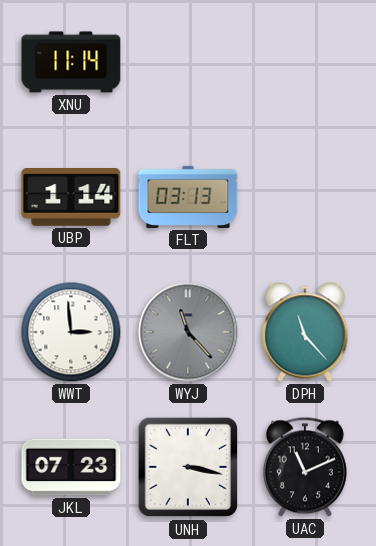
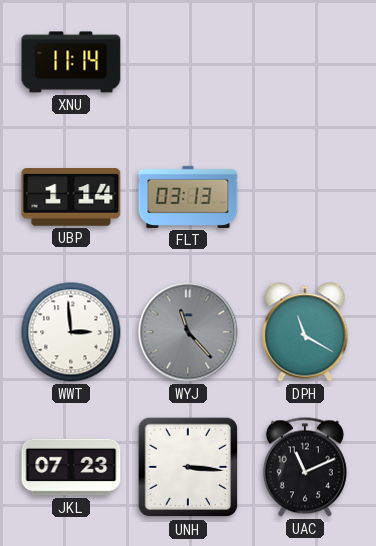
DPH: 11:23 -> 11:20 (305, 332)
UNH: 3:17 -> 3:16 (188, 467)
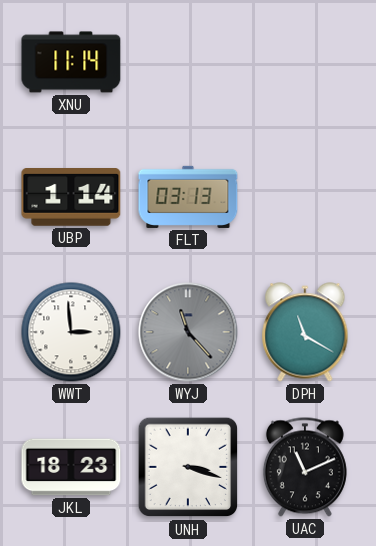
JKL: 07:23 -> 18:23 (71, 467)
UNH: 3:16 -> 3:18 (188, 467)
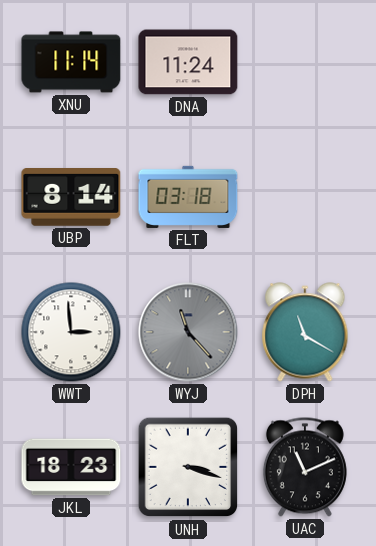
DNA: none -> 11:24 (188, 62)
UBP: 1:14 -> 8:14 (71, 198)
FLT: 03:13 -> 03:18 (188, 197)
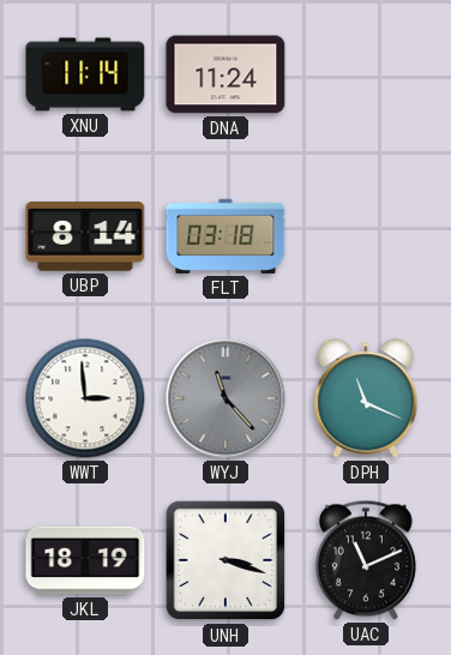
DPH: 11:20 -> 11:19 (366, 398)
JKL: 18:23 -> 18:19 (85, 560)
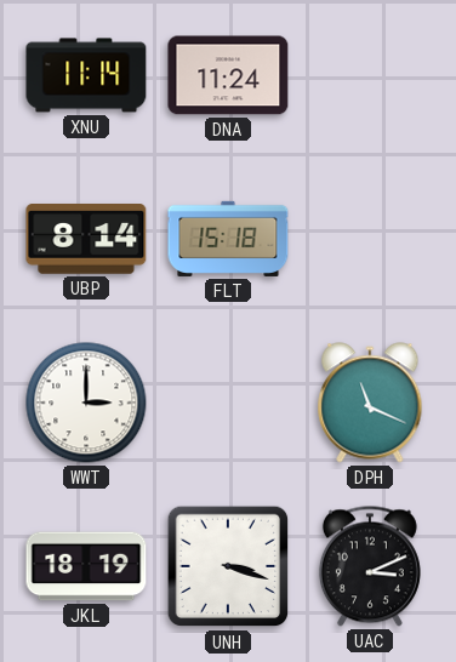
FLT: 03:18 -> 15:18 (228, 239)
WWT: 2:59 -> 3:00 (86, 403)
WYJ: 11:23 -> none (225, 398)
UAC: 11:11 -> 3:11 (370, 566)
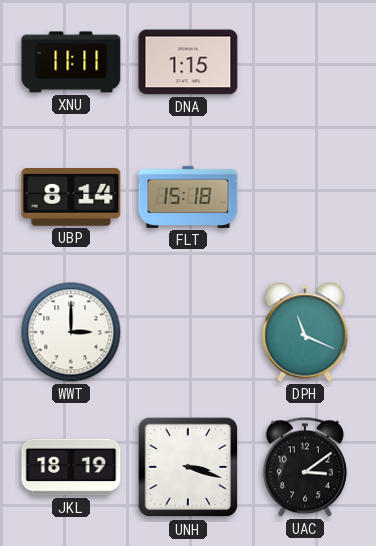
XNU: 11:14 -> 11:11 (71, 62)
DNA: 11:24 -> 1:15 (188, 62)
UAC: 3:11 -> 3:09 (305, 467)
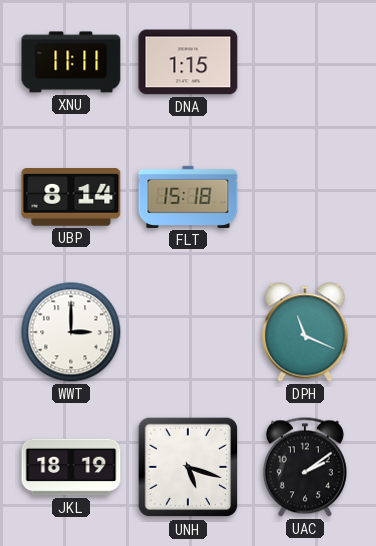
UNH: 3:18 -> 5:18 (188, 467)
UAC: 3:09 -> 2:09 (305, 467)
